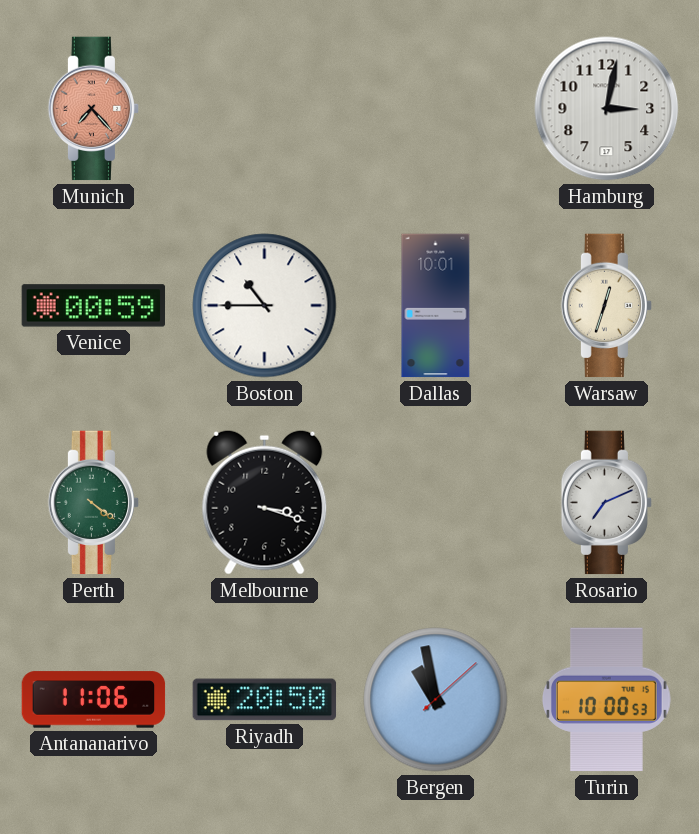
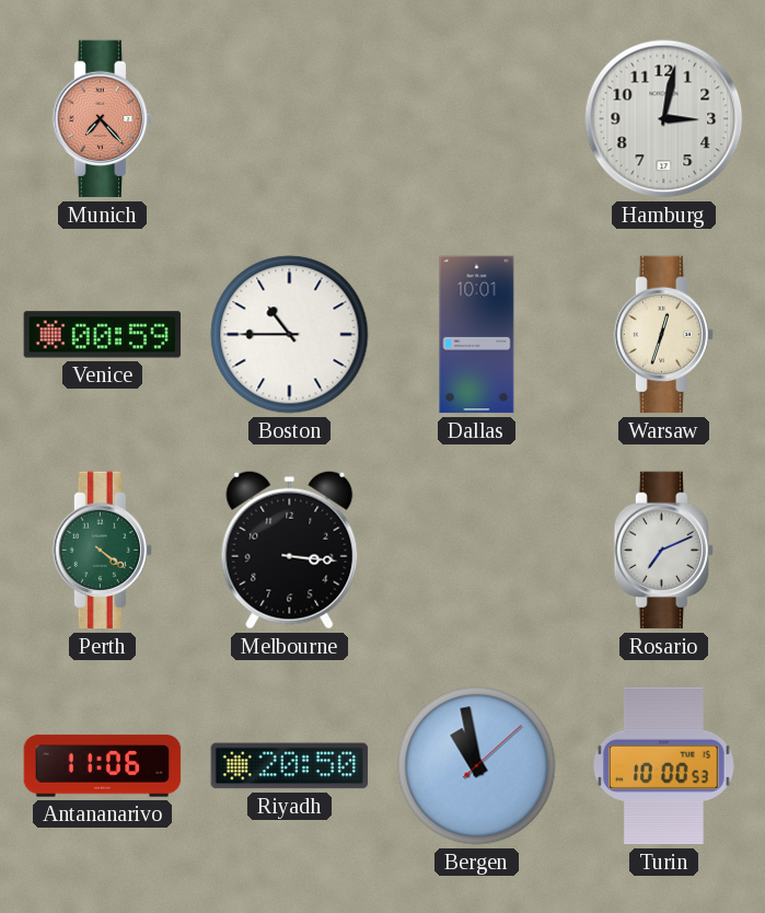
Melbourne: 3:18 -> 3:16 (290, 550)
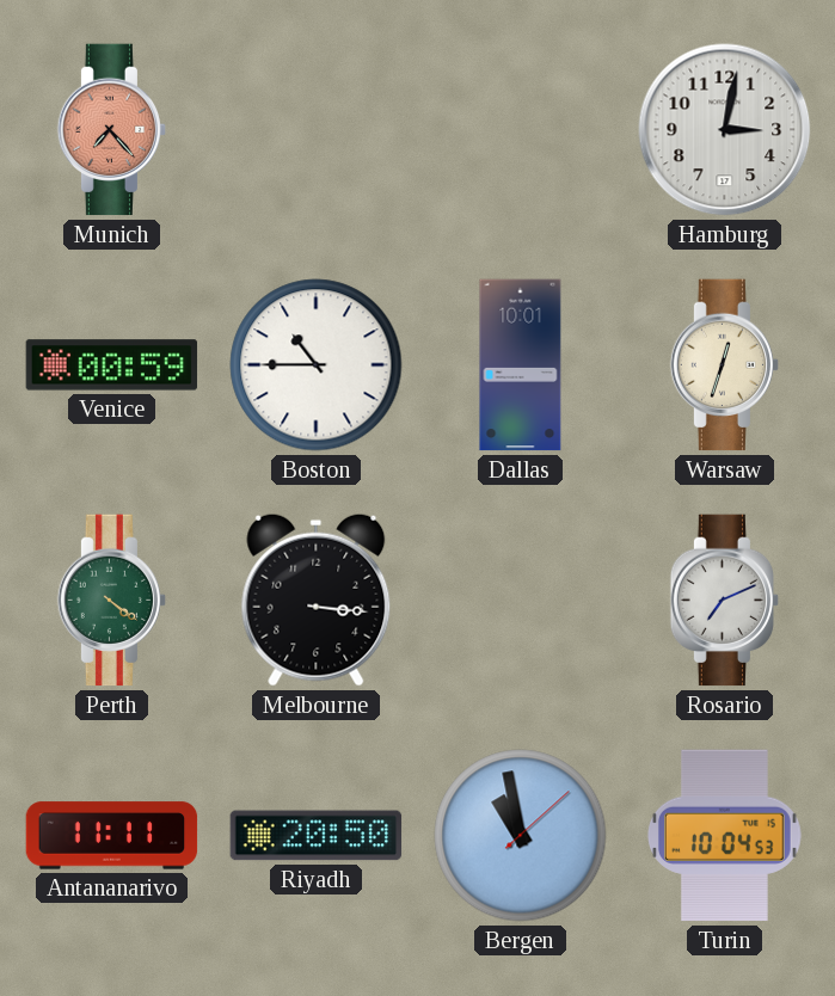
Antananarivo: 11:06 -> 11:11 (112, 836)
Turin: 10:00 -> 10:04 (725, 836)
